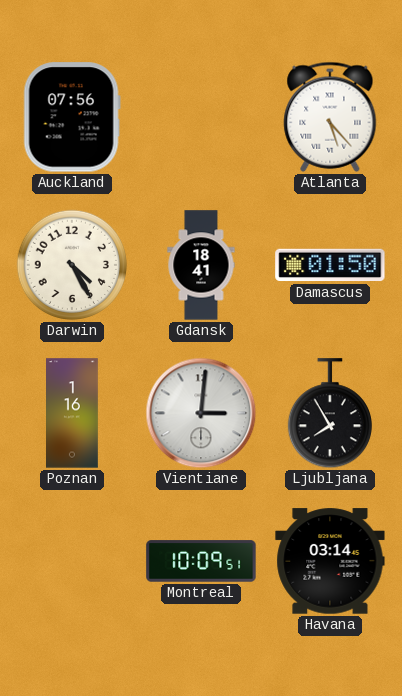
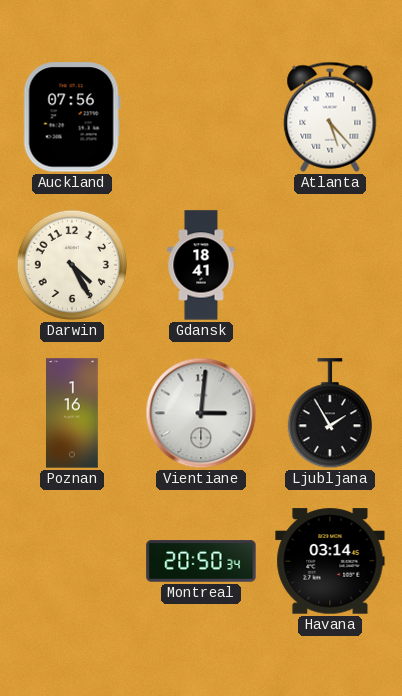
Damascus: 01:50 -> none (330, 265)
Ljubljana: 7:55 -> 1:55 (329, 414)
Montreal: 10:09 -> 20:50 (201, 561)
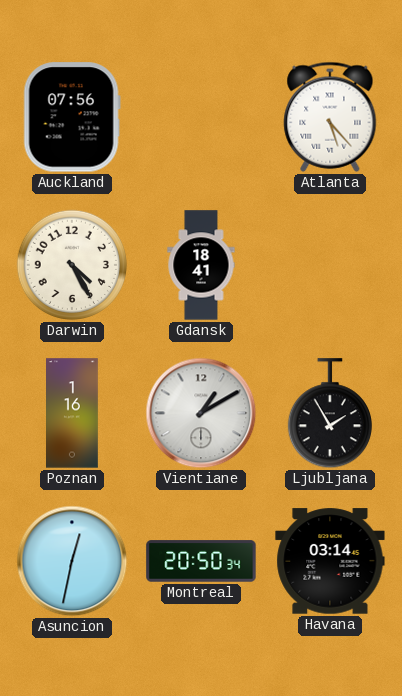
Vientiane: 3:01 -> 1:10 (201, 413)
Asuncion: none -> 12:32 (72, 561)
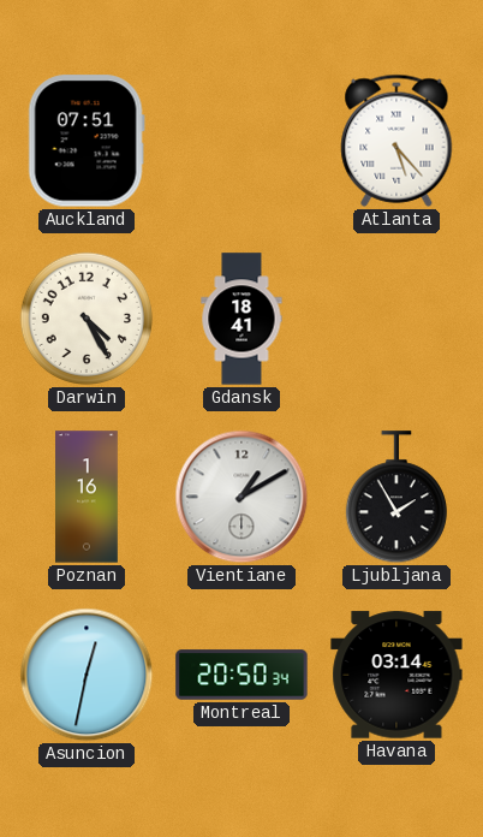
Auckland: 07:56 -> 07:51 (87, 141)
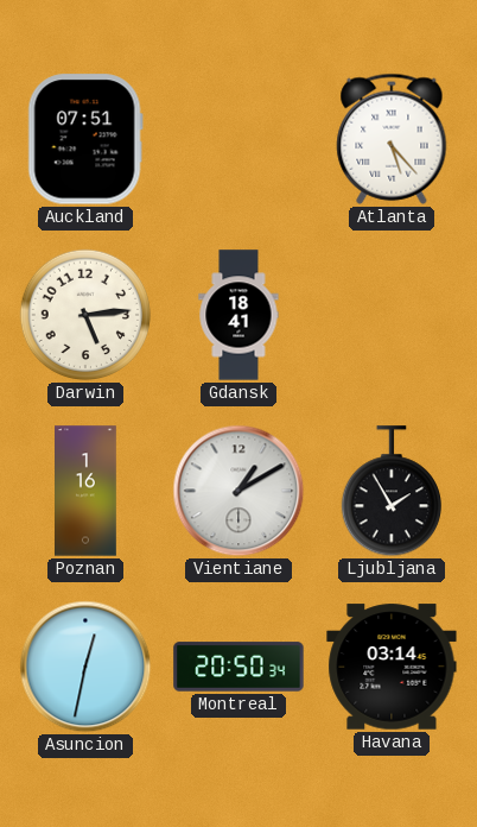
Darwin: 4:25 -> 5:14 (85, 315)
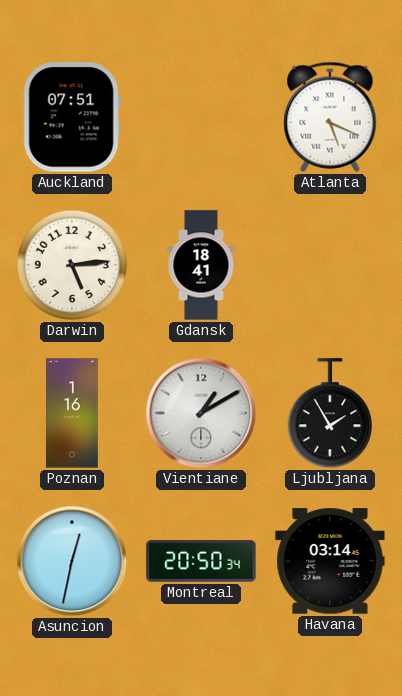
Atlanta: 5:23 -> 5:19 (330, 117)
